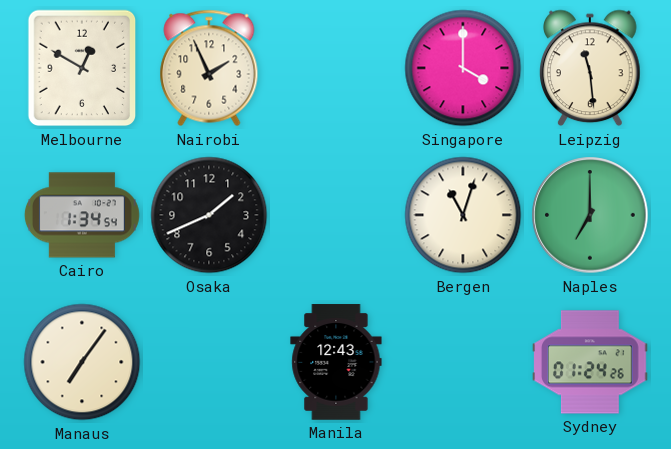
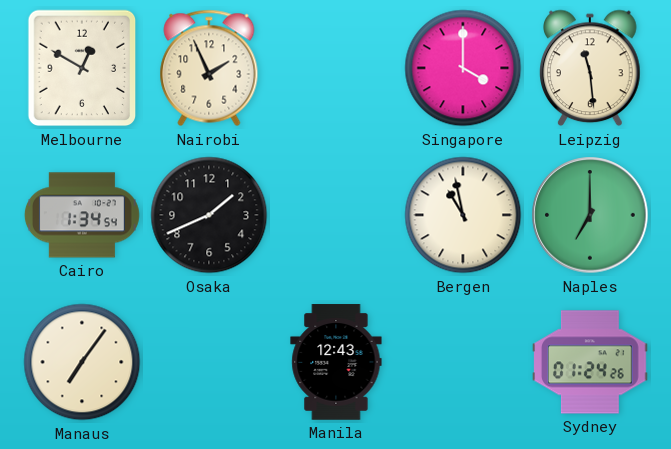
Bergen: 11:03 -> 10:58 (463, 215)
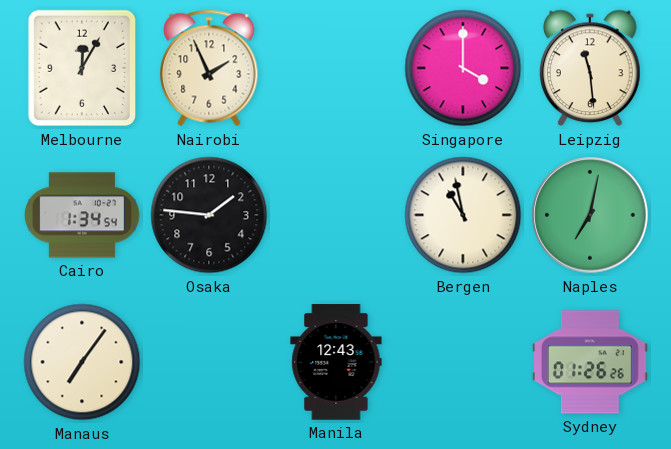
Melbourne: 12:50 -> 12:05 (82, 68)
Osaka: 1:41 -> 1:46 (209, 215)
Naples: 7:00 -> 7:02 (590, 215)
Sydney: 01:24 -> 01:26 (590, 362)
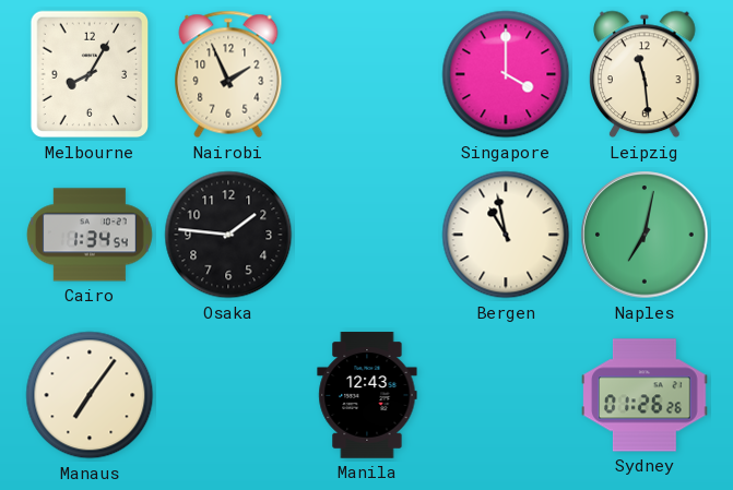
Melbourne: 12:05 -> 8:05 (90, 74)
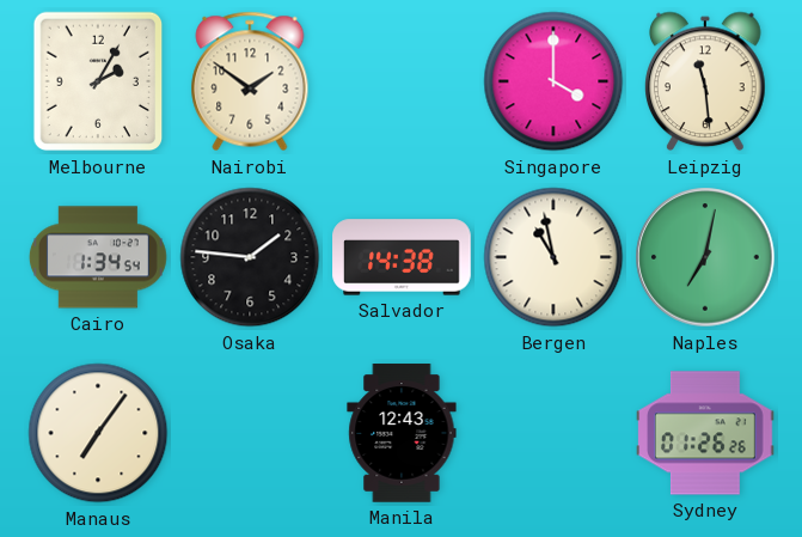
Melbourne: 8:05 -> 2:05 (98, 81)
Nairobi: 1:56 -> 1:51 (250, 81)
Salvador: none -> 14:38 (402, 257)
